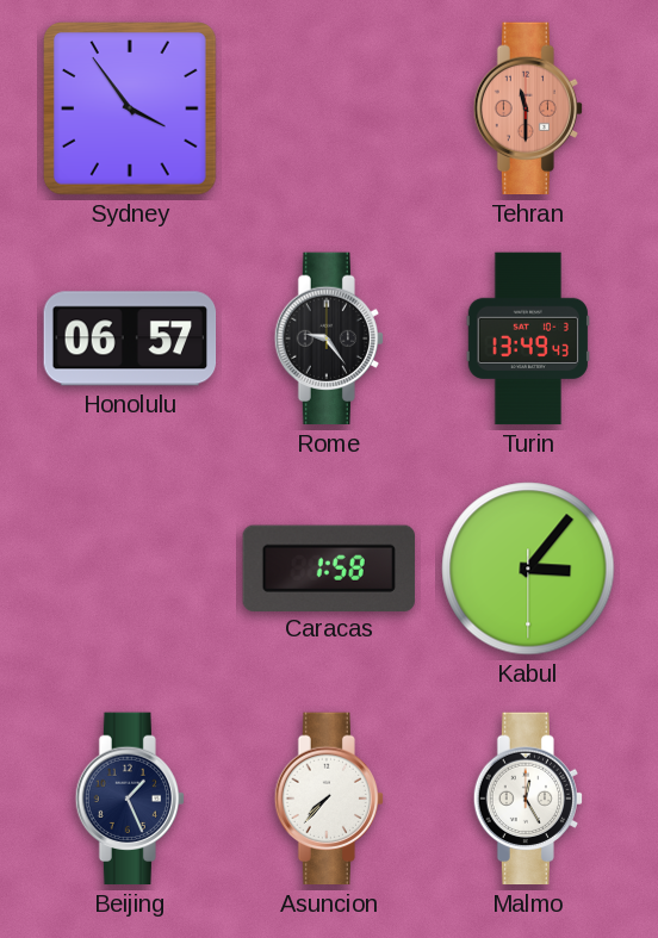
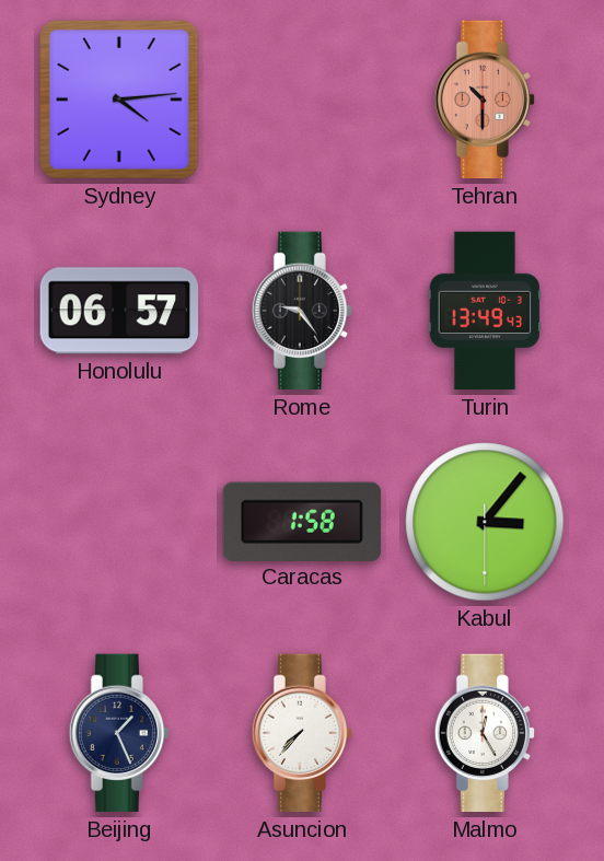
Sydney: 3:54 -> 4:14 (120, 101)
Tehran: 11:30 -> 10:30 (484, 100)
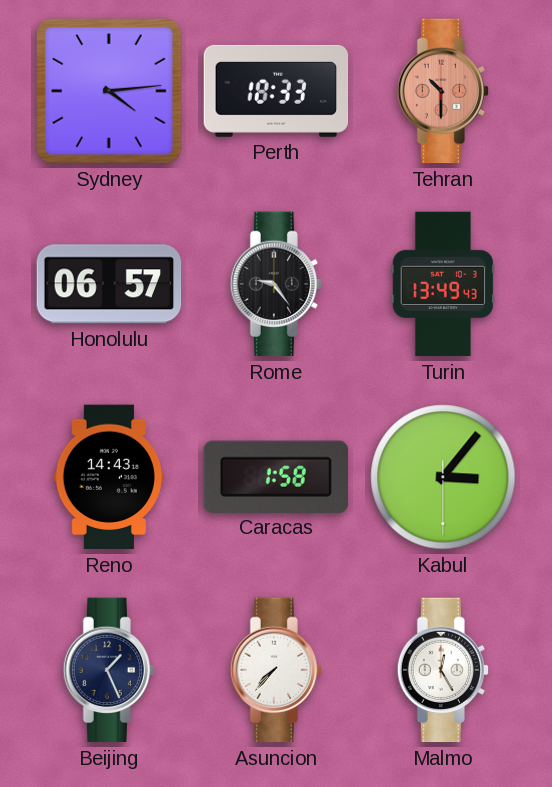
Perth: none -> 18:33 (276, 91)
Reno: none -> 14:43 (109, 477)
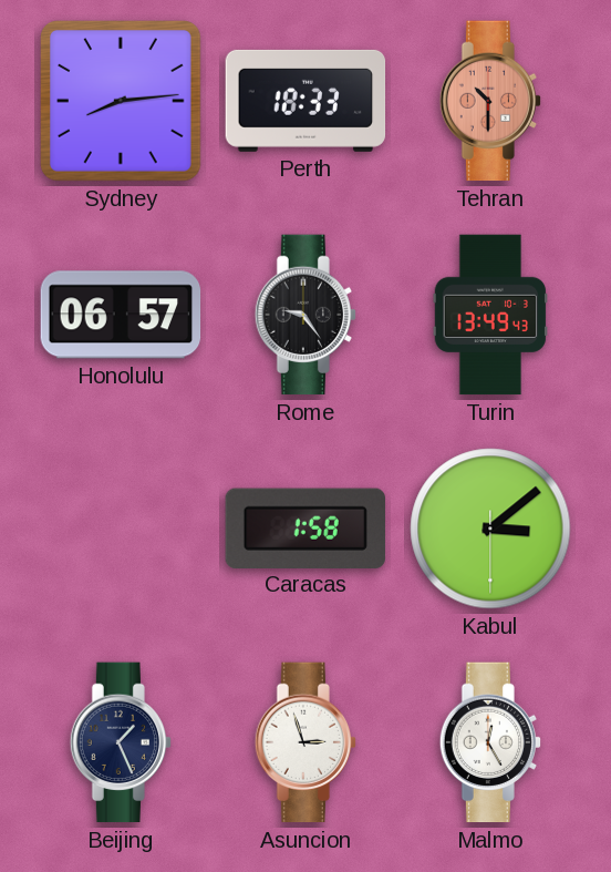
Sydney: 4:14 -> 8:14 (122, 102)
Reno: 14:43 -> none (109, 477)
Kabul: 3:06 -> 3:08 (490, 529)
Asuncion: 7:37 -> 2:57 (304, 742)
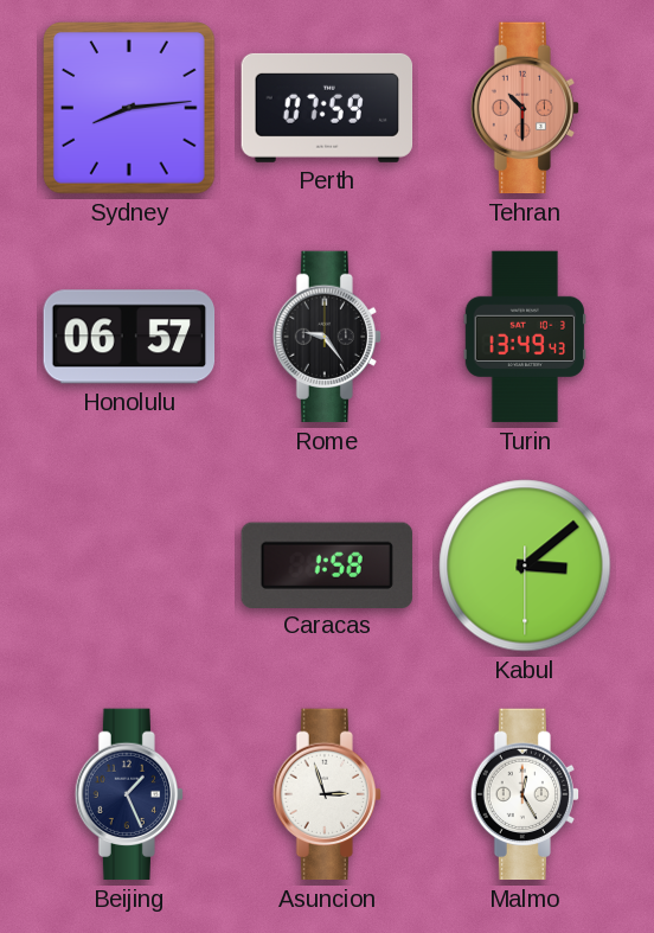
Perth: 18:33 -> 07:59 (327, 108)
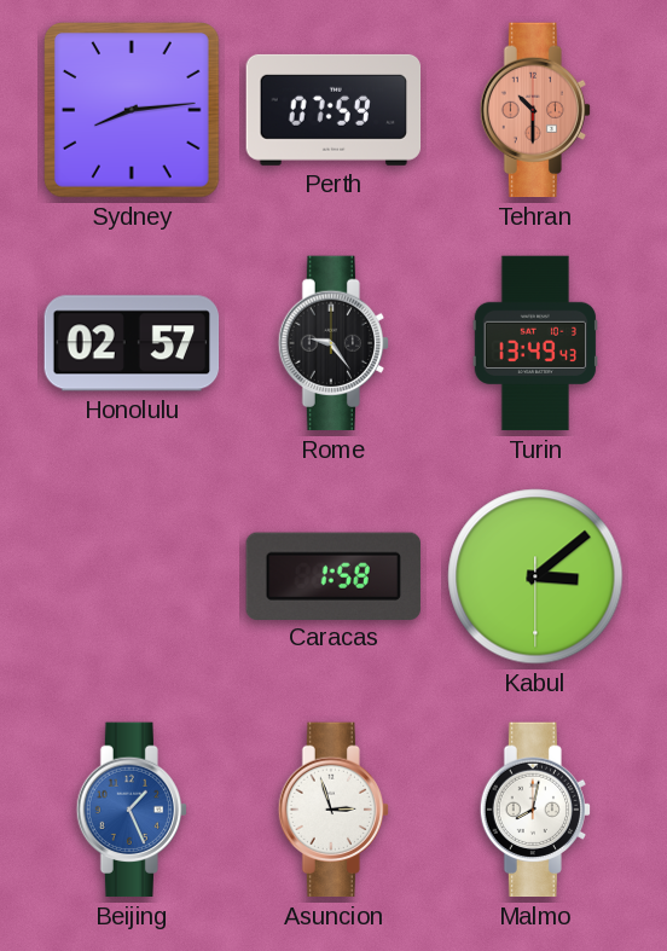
Honolulu: 06:57 -> 02:57 (132, 343)
Beijing dial: navy -> blue (130, 810)
Malmo: 12:25 -> 8:02 (534, 810)
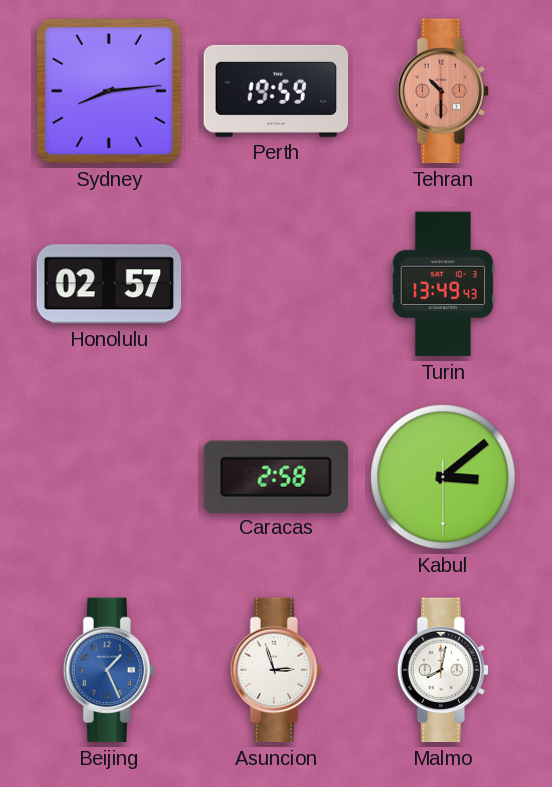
Perth: 07:59 -> 19:59 (276, 91)
Rome: 9:24 -> none (332, 343)
Caracas: 1:58 -> 2:58 (275, 476)
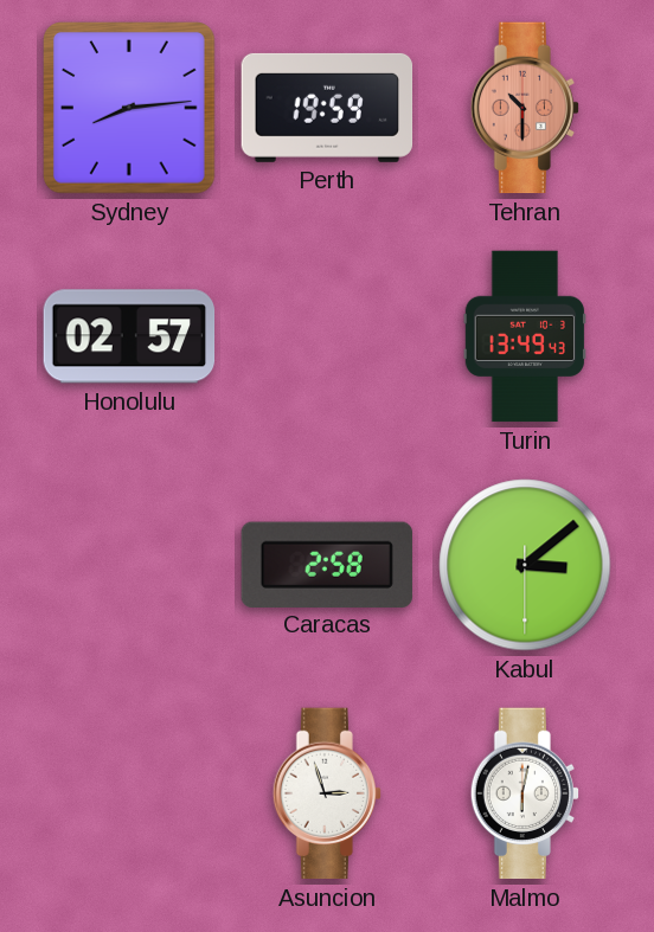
Beijing: 1:26 -> none (108, 670)
Malmo: 8:02 -> 6:02 (524, 793)
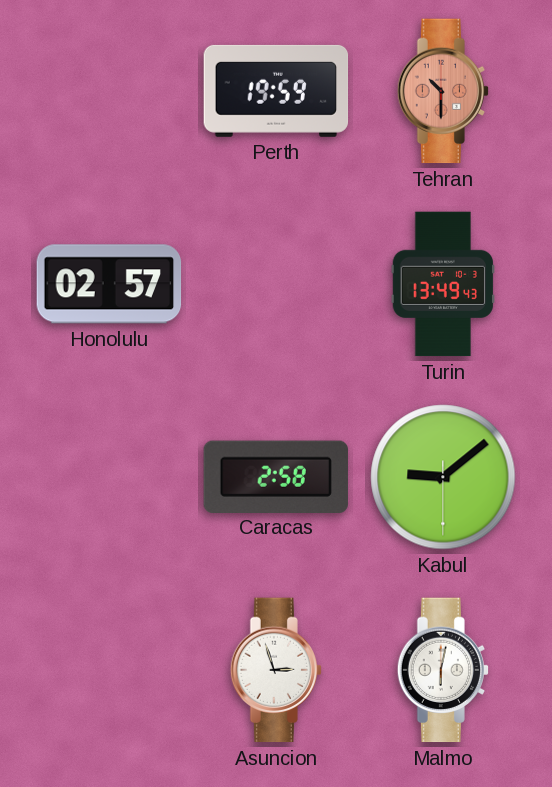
Sydney: 8:14 -> none (130, 109)
Kabul: 3:08 -> 9:08 (443, 477)
